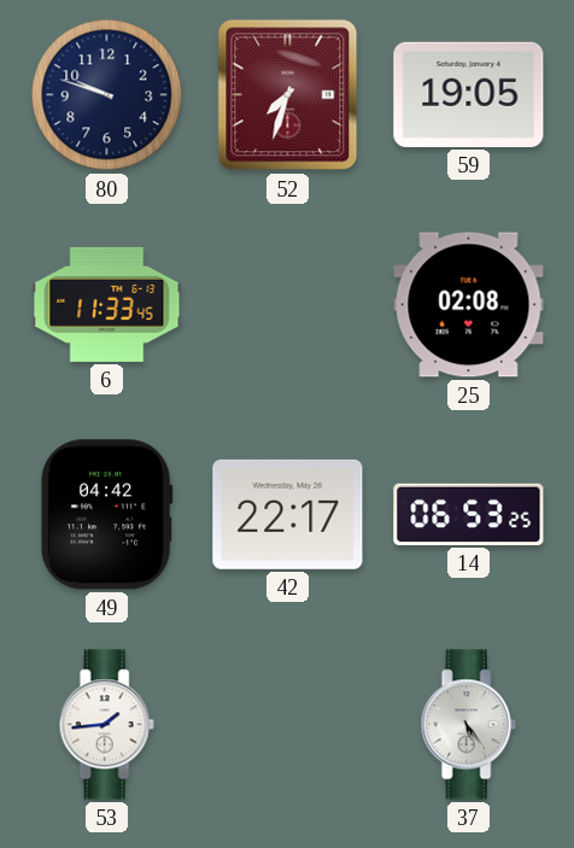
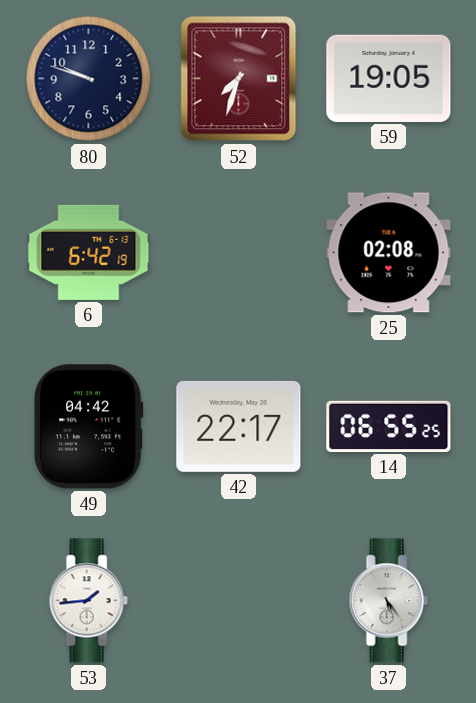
6: 11:33 -> 6:42 (89, 252)
14: 06:53 -> 06:55 (389, 426)
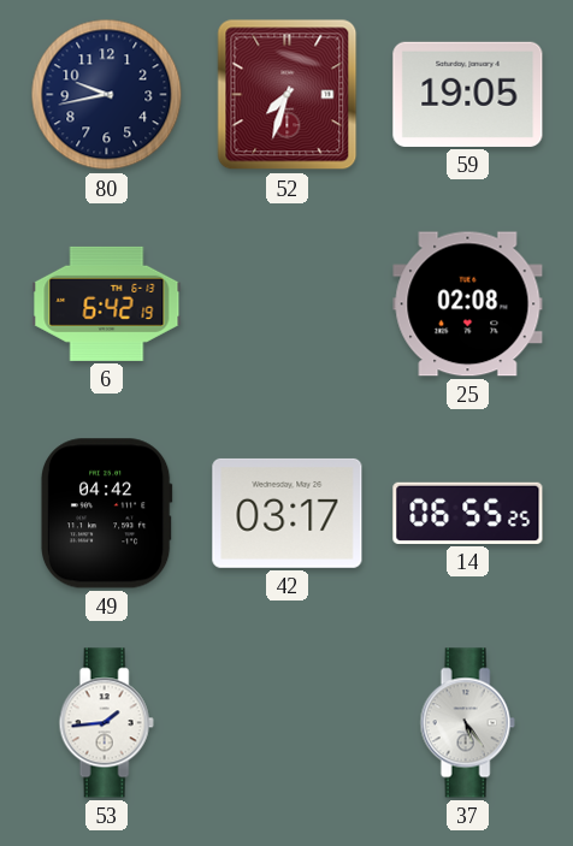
80: 9:48 -> 9:43 (107, 95)
42: 22:17 -> 03:17 (288, 513)
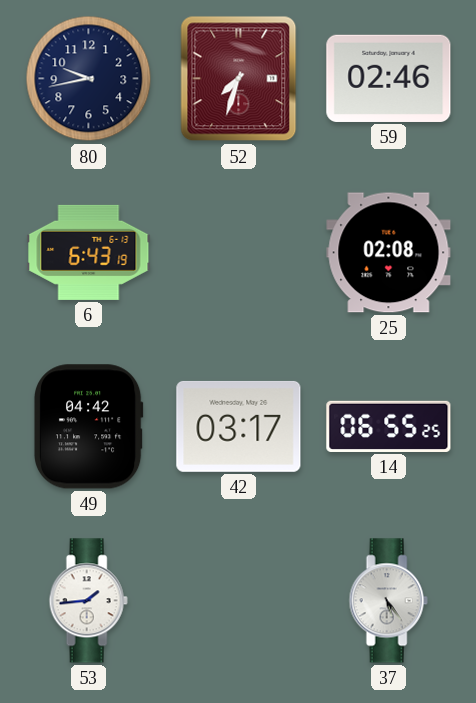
59: 19:05 -> 02:46 (389, 78)
6: 6:42 -> 6:43 (89, 252)
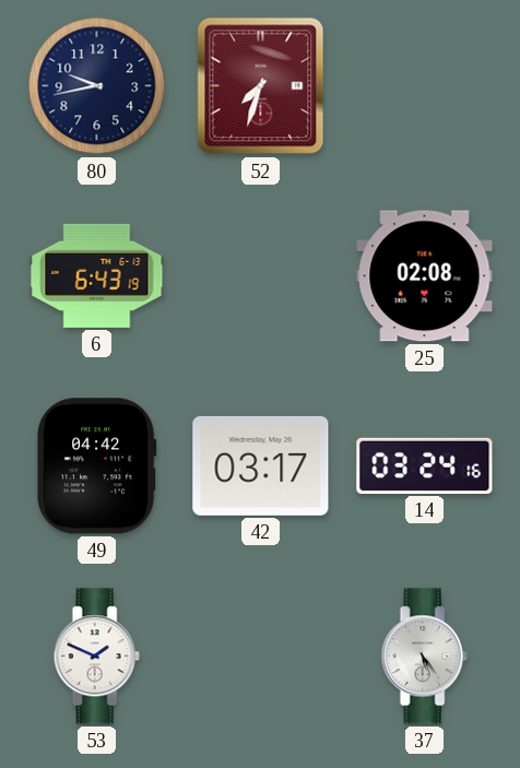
59: 02:46 -> none (389, 78)
14: 06:55 -> 03:24 (425, 465)
53: 1:44 -> 1:49 (96, 657)
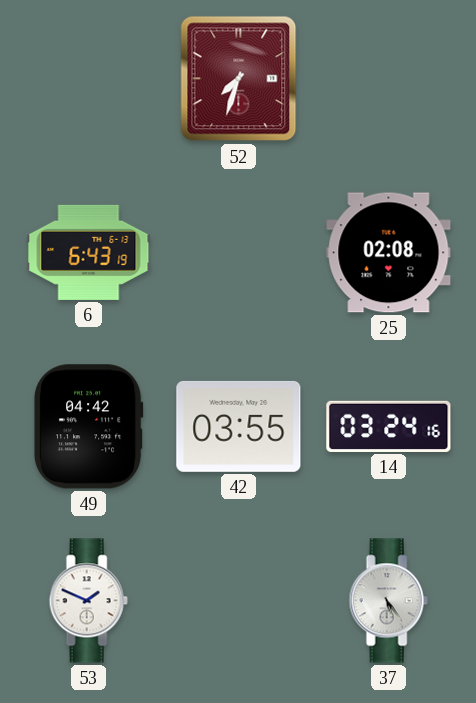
80: 9:43 -> none (97, 86)
42: 03:17 -> 03:55 (239, 426)
